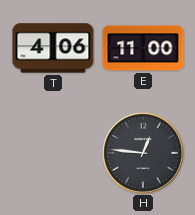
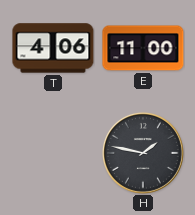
H: 12:46 -> 1:47 (143, 153)
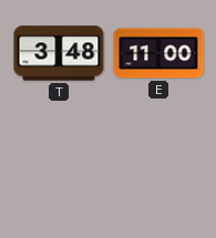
T: 4:06 -> 3:48 (59, 53)
H: 1:47 -> none (143, 153)
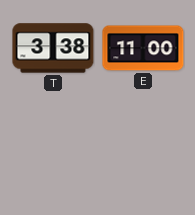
T: 3:48 -> 3:38 (53, 48)
